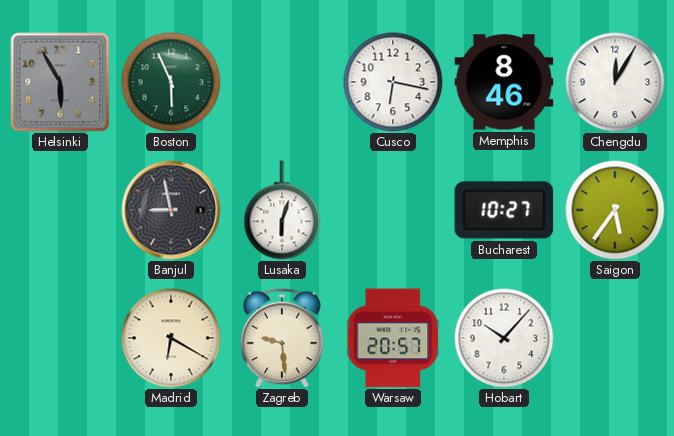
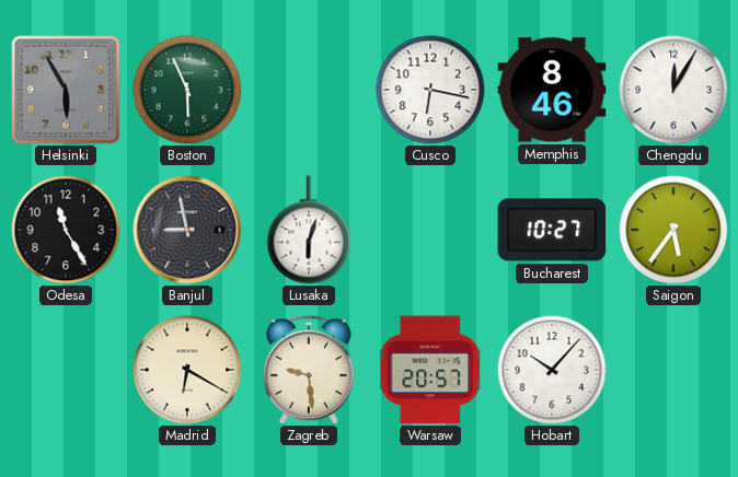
Odesa: none -> 11:25 (66, 230)
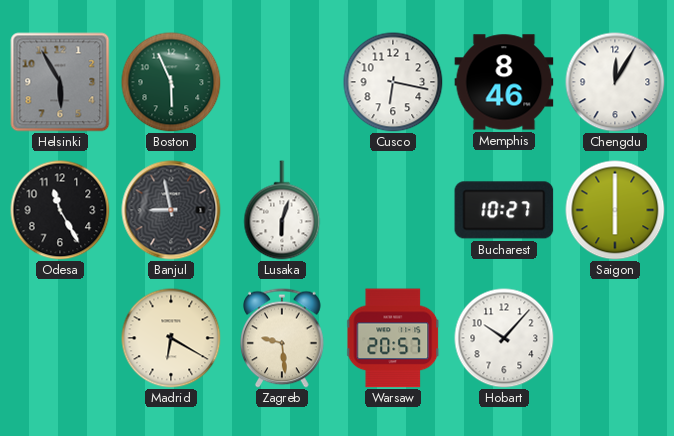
Saigon: 5:36 -> 6:00 (615, 210)
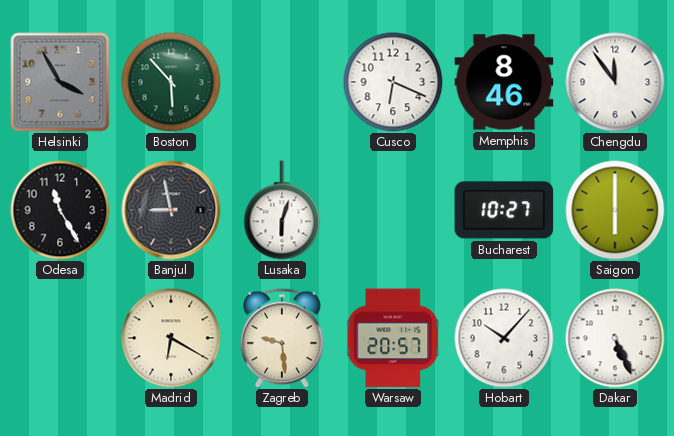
Helsinki: 5:55 -> 3:55 (60, 82)
Boston: 5:56 -> 5:53 (171, 82)
Cusco: 6:17 -> 6:19 (393, 82)
Chengdu: 12:05 -> 11:54 (615, 82)
Dakar: none -> 5:26 (615, 338)
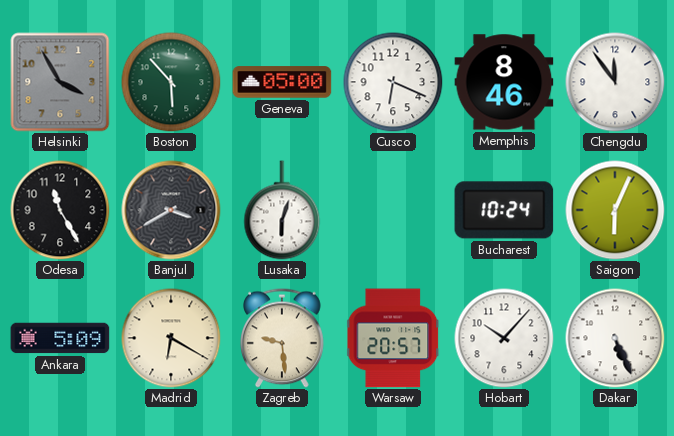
Geneva: none -> 05:00 (282, 82)
Banjul: 8:58 -> 3:40 (171, 210)
Bucharest: 10:27 -> 10:24 (504, 210)
Saigon: 6:00 -> 6:04 (615, 210)
Ankara: none -> 5:09 (60, 338)
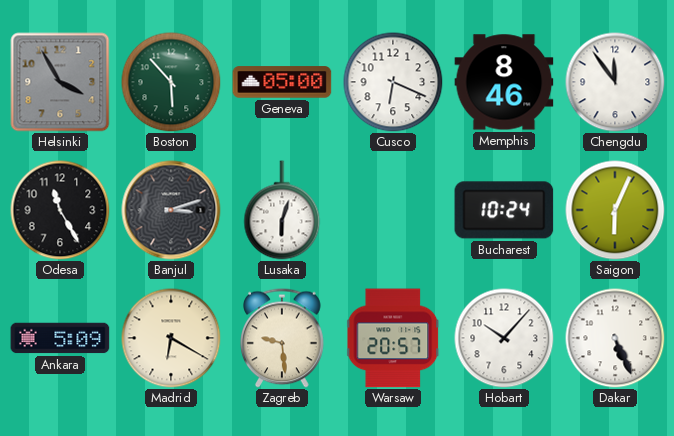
Banjul: 3:40 -> 3:12 (171, 210)
